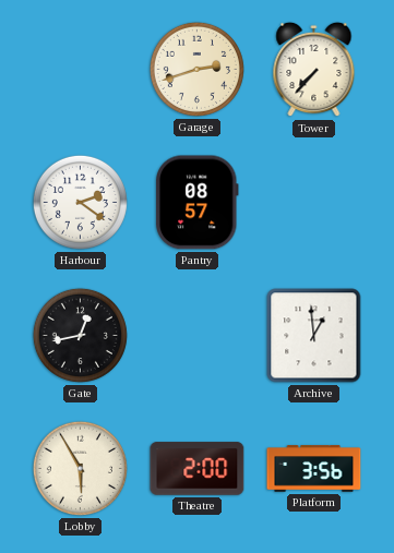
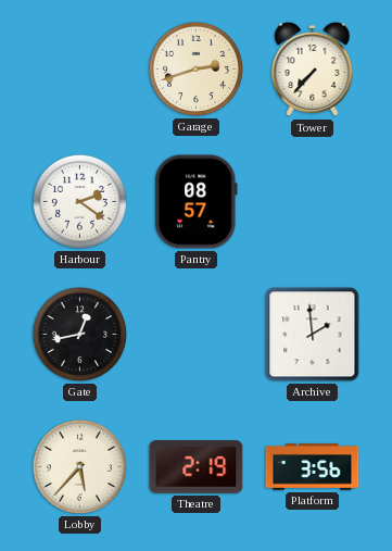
Archive: 12:59 -> 1:59 (313, 335)
Lobby: 5:55 -> 5:37 (79, 466)
Theatre: 2:00 -> 2:19 (197, 467)
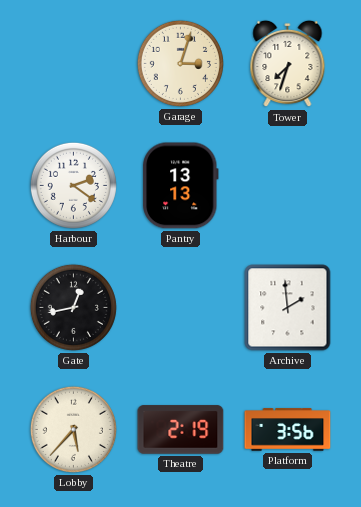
Garage: 2:42 -> 3:03 (180, 63)
Tower: 7:37 -> 7:33 (288, 64)
Pantry: 08:57 -> 13:13 (180, 186)
